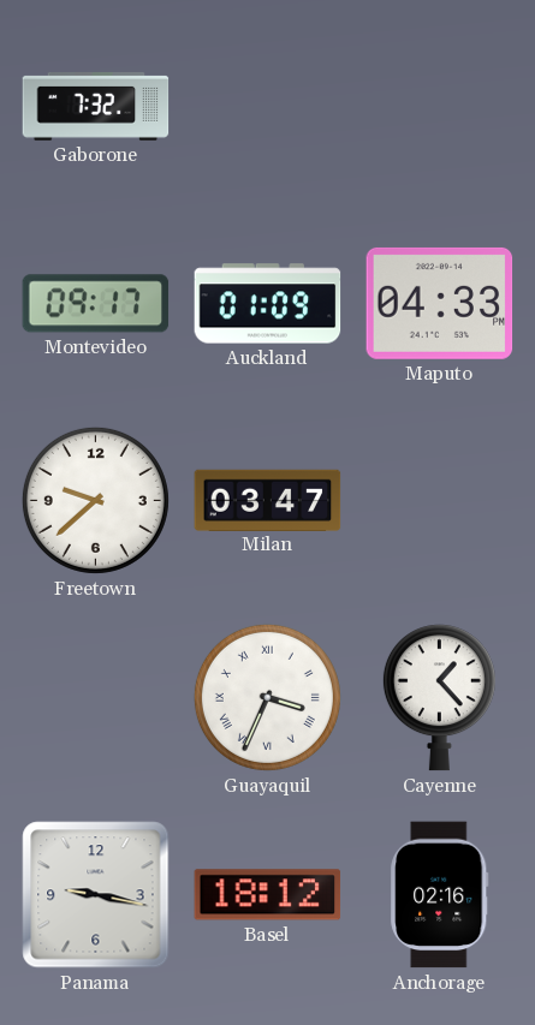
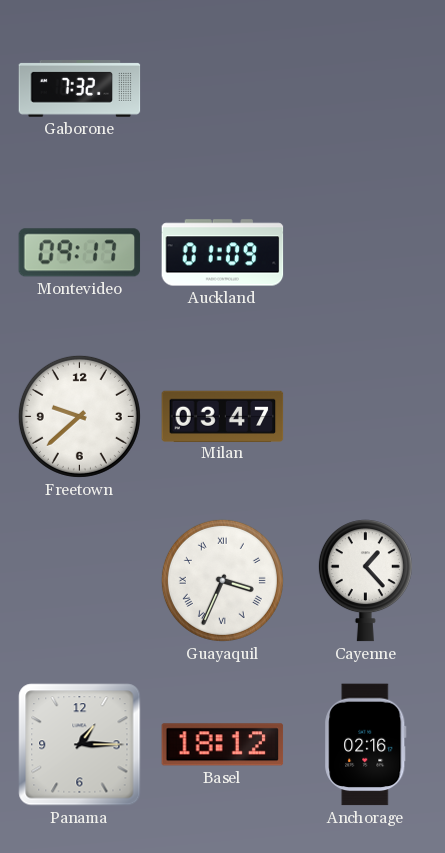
Maputo: 04:33 -> none (440, 303)
Panama: 9:17 -> 1:15 (80, 745)
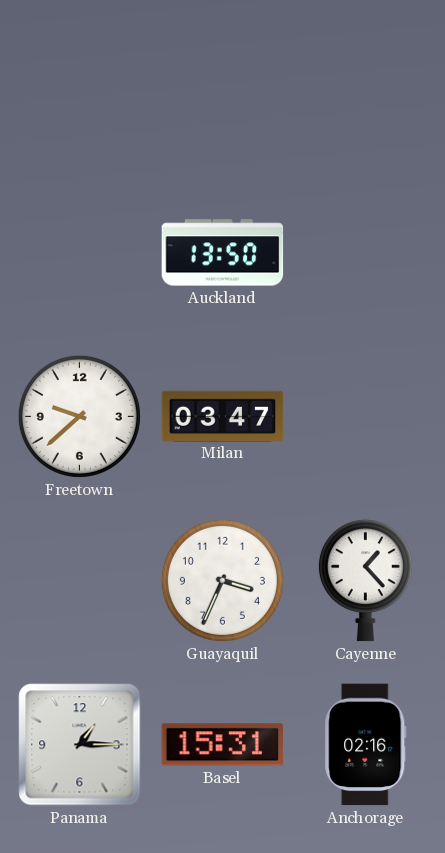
Gaborone: 7:32 -> none (80, 89)
Montevideo: 09:17 -> none (80, 253)
Auckland: 01:09 -> 13:50 (223, 253)
Guayaquil numerals: Roman -> Arabic (222, 580)
Basel: 18:12 -> 15:31 (223, 745)
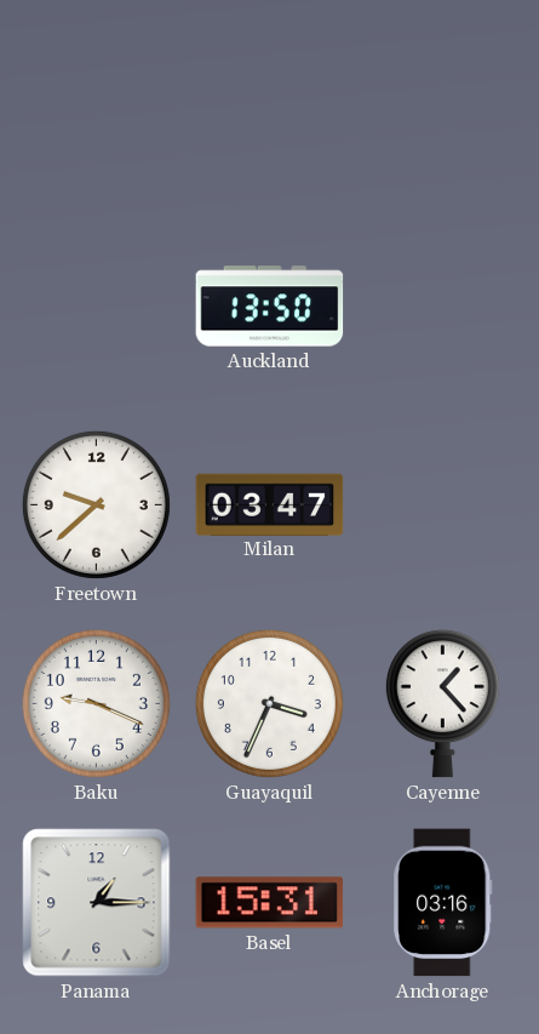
Baku: none -> 9:19 (96, 703)
Anchorage: 02:16 -> 03:16 (443, 903)
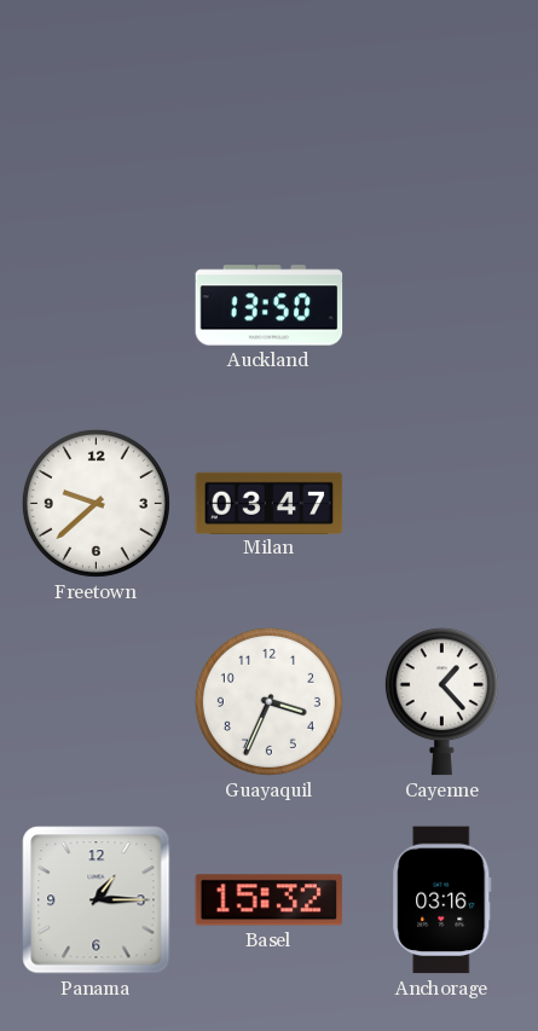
Baku: 9:19 -> none (96, 703)
Basel: 15:31 -> 15:32 (270, 900)
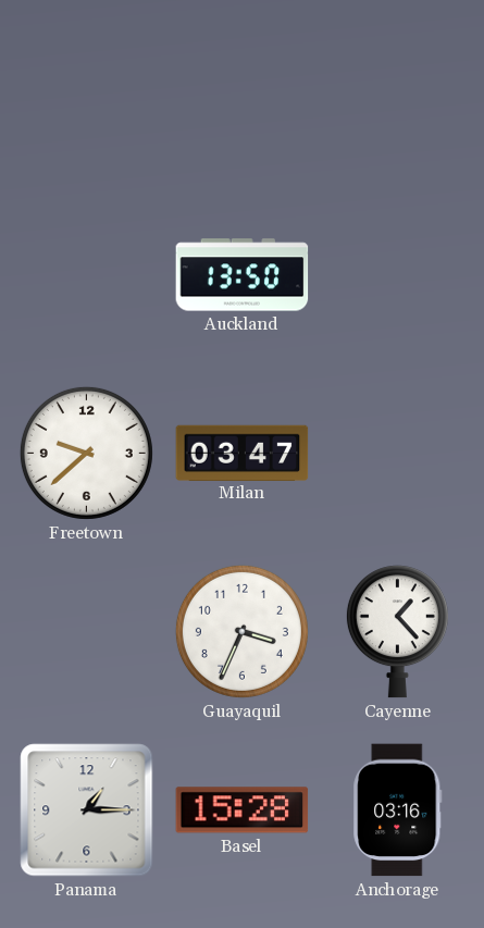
Basel: 15:32 -> 15:28 (243, 811)
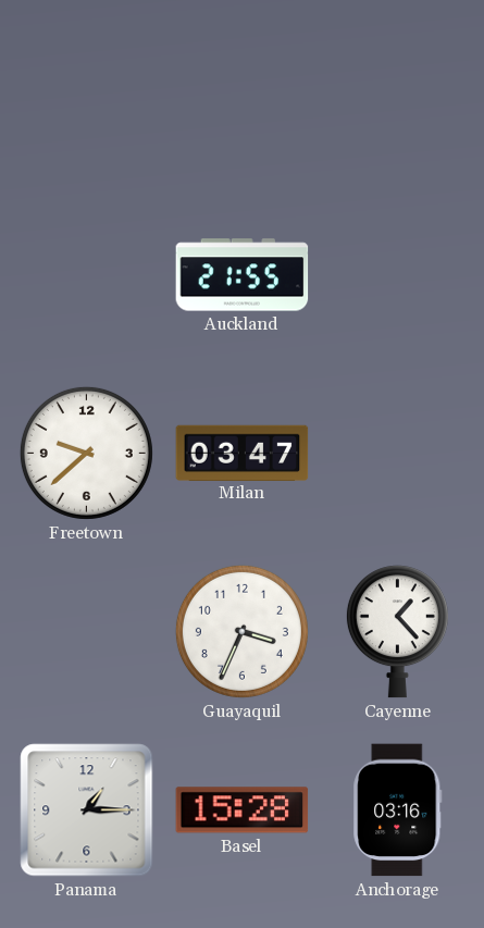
Auckland: 13:50 -> 21:55 (243, 275)
